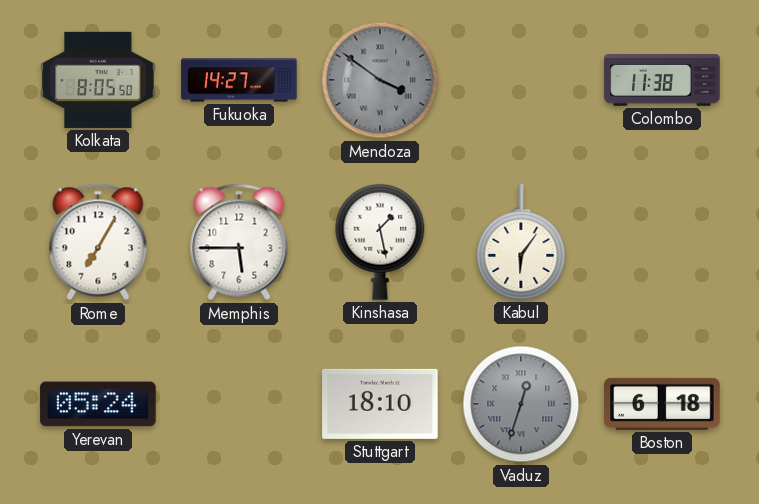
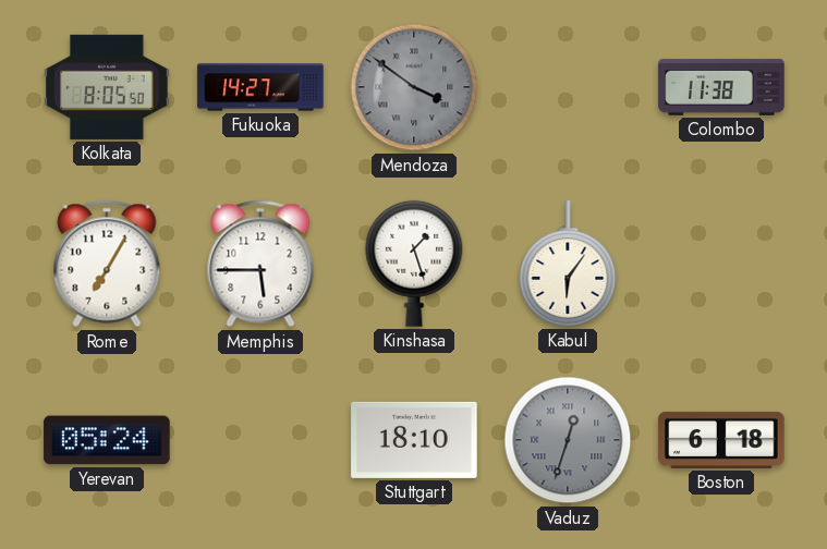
Kinshasa: 1:28 -> 1:27 (414, 264)
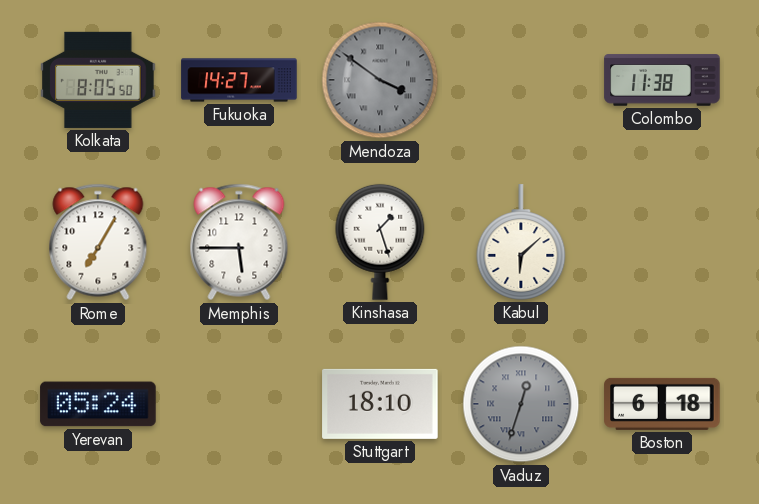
Kabul: 6:06 -> 6:08 (521, 242)
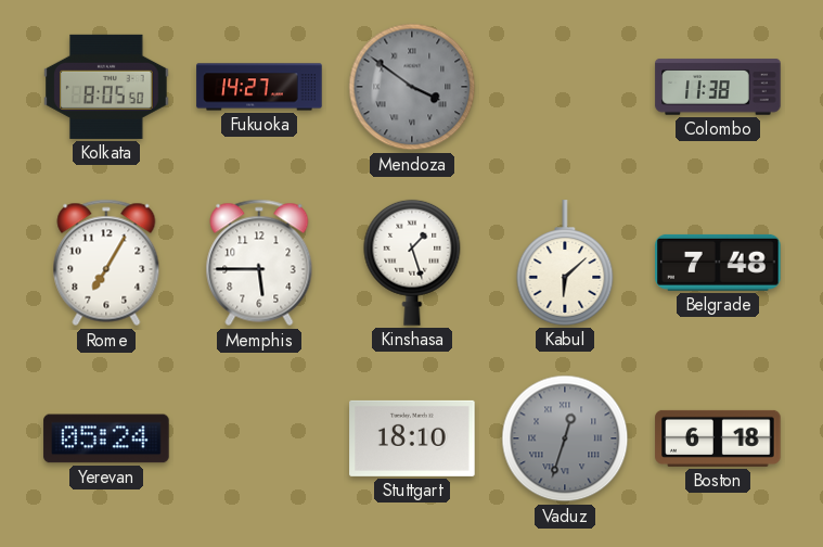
Belgrade: none -> 7:48 (718, 263)
